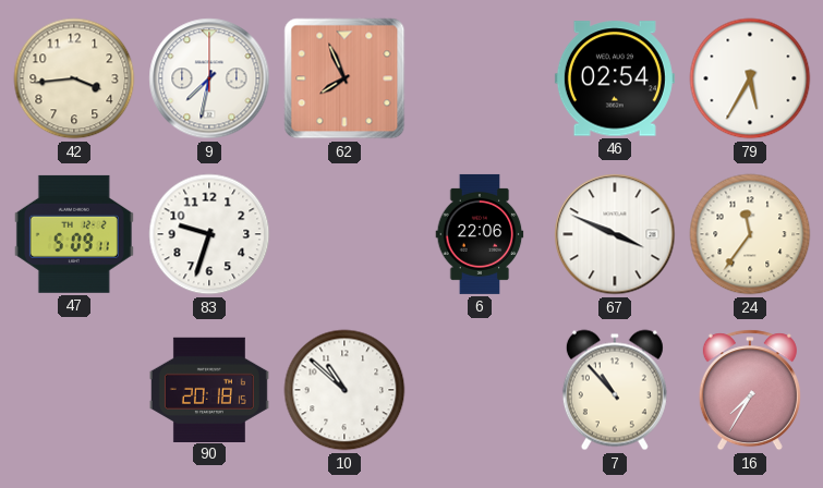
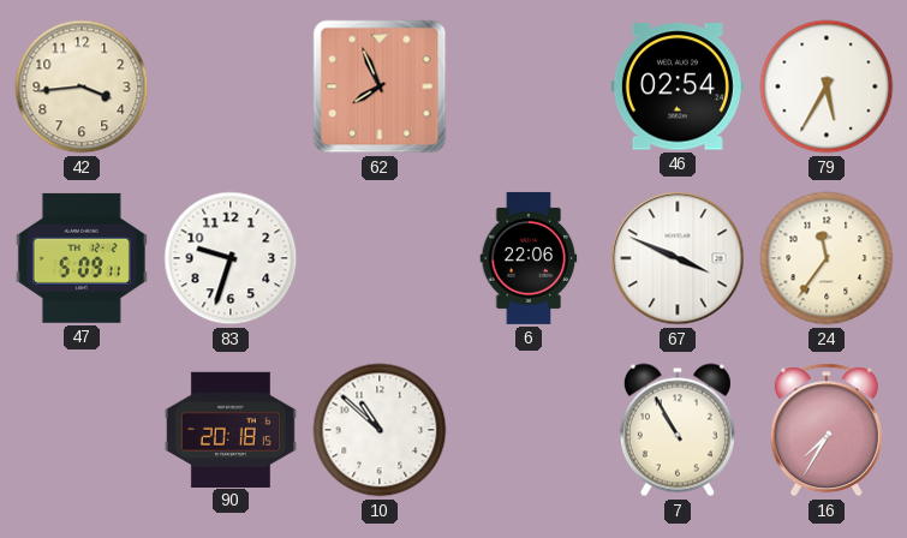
9: 7:32 -> none (209, 78)
7: 10:53 -> 10:55 (678, 430)
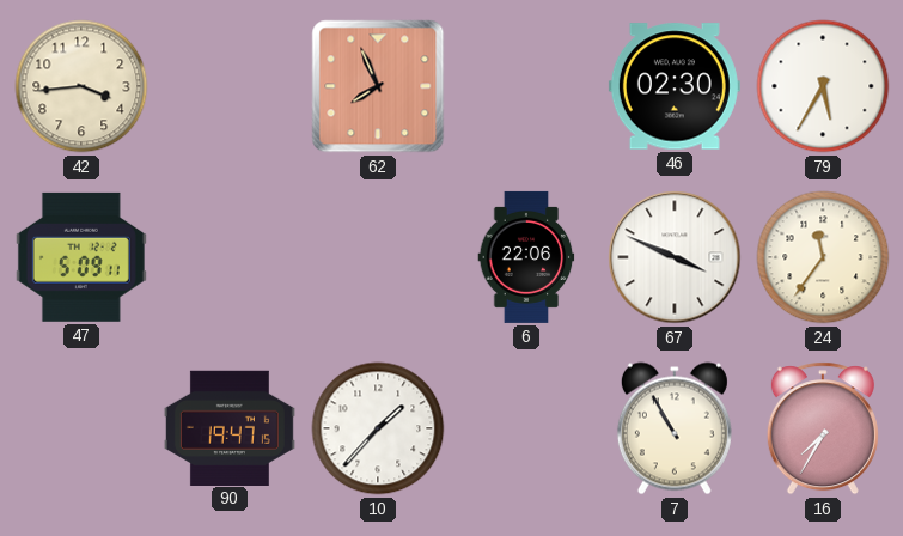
46: 02:54 -> 02:30 (675, 86)
83: 9:33 -> none (231, 258)
90: 20:18 -> 19:47 (230, 427)
10: 10:52 -> 1:37 (378, 428)
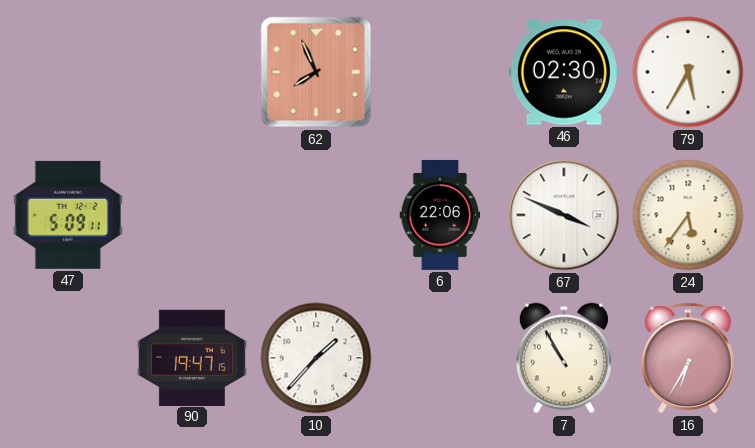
42: 3:44 -> none (81, 86)
24: 11:36 -> 5:36 (688, 215)
16: 7:35 -> 6:35 (688, 358)
